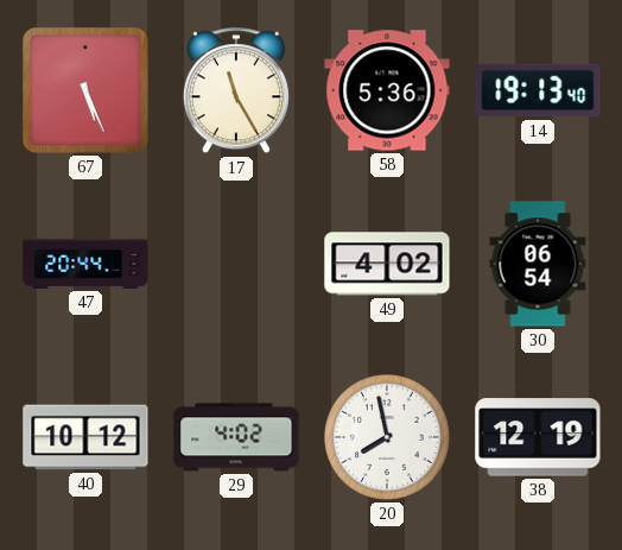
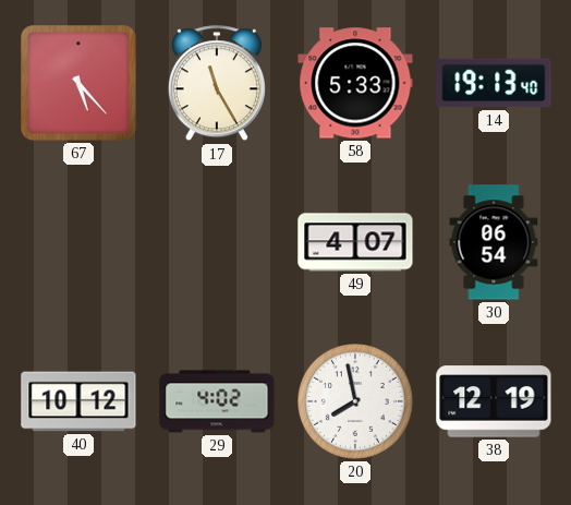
67: 5:26 -> 5:23 (80, 84)
58: 5:36 -> 5:33 (355, 83)
47: 20:44 -> none (85, 264)
49: 4:02 -> 4:07 (355, 242)
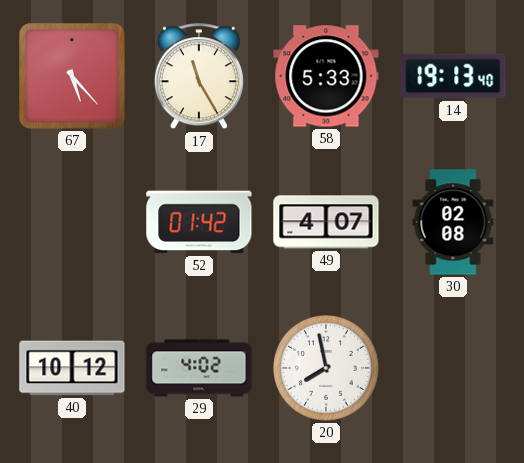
52: none -> 01:42 (199, 222)
30: 06:54 -> 02:08 (453, 222)
38: 12:19 -> none (494, 401)
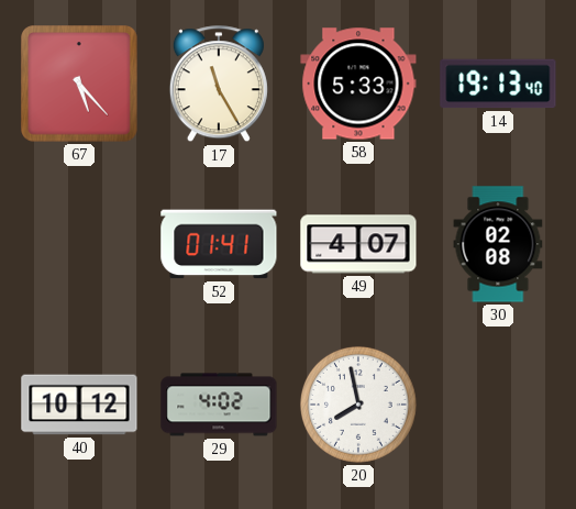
52: 01:42 -> 01:41 (219, 244)
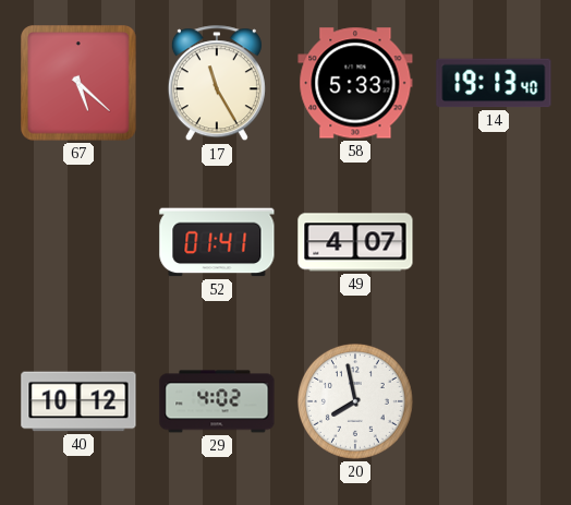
67: 5:23 -> 5:22 (80, 84)
30: 02:08 -> none (498, 244)
